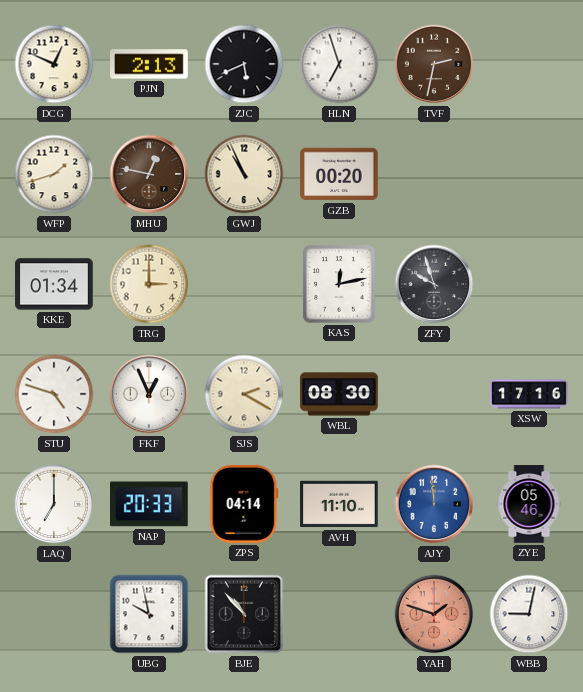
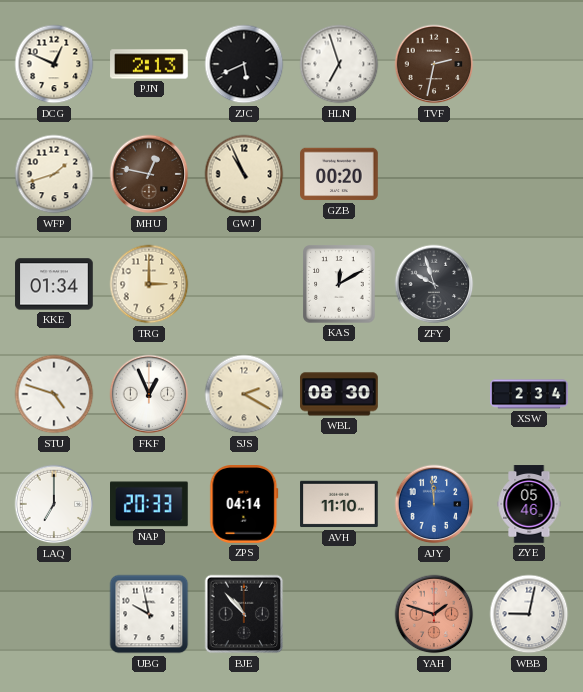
KAS: 12:13 -> 12:10 (339, 284)
XSW: 17:16 -> 2:34 (529, 394)
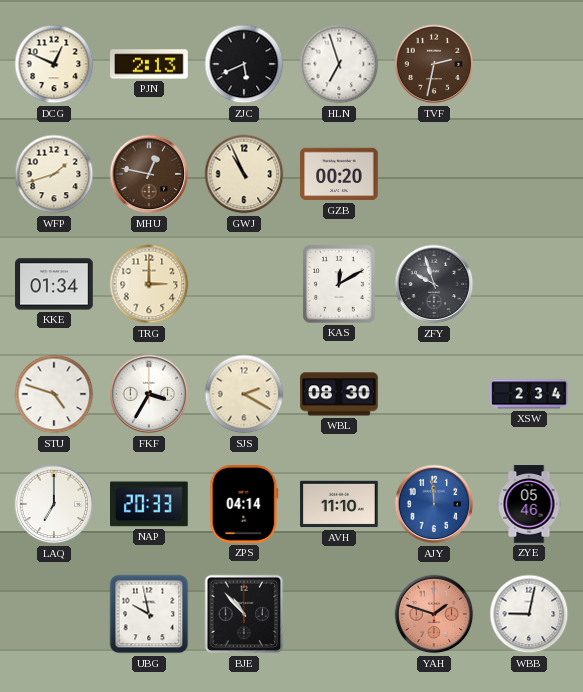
FKF: 12:56 -> 3:35 (149, 394)
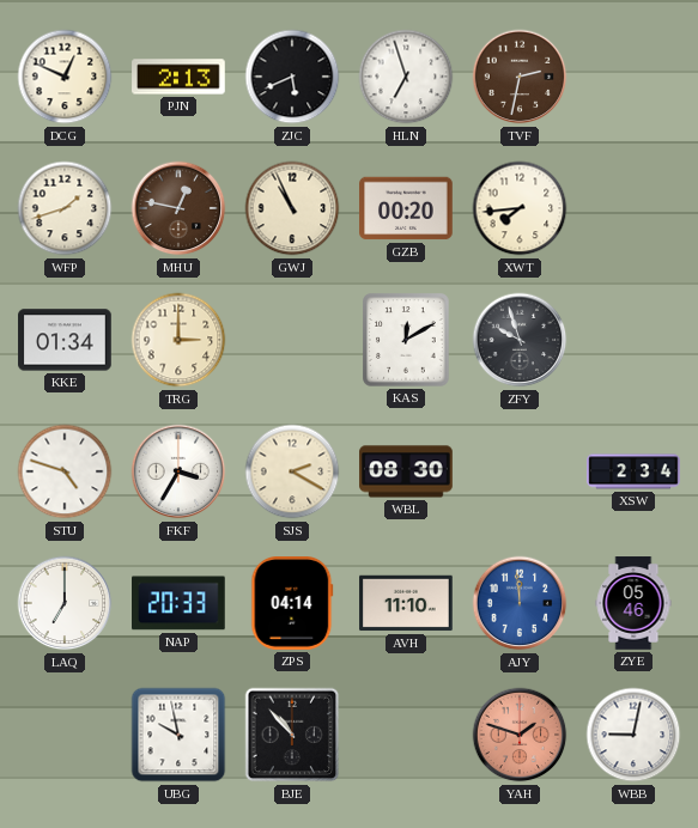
XWT: none -> 7:44 (520, 208)
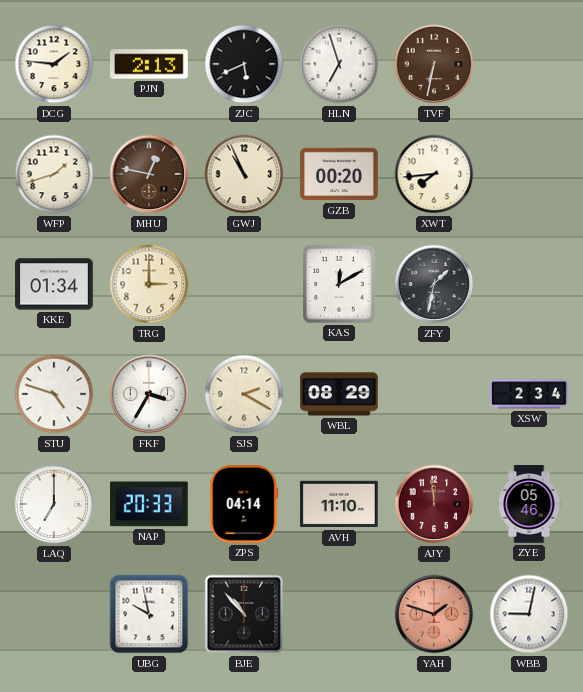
DCG: 12:49 -> 1:46 (54, 64)
TVF: 2:32 -> 6:32 (434, 64)
ZFY: 9:57 -> 1:32 (434, 284)
WBL: 08:30 -> 08:29 (339, 394)
AJY dial: blue -> burgundy (434, 504)
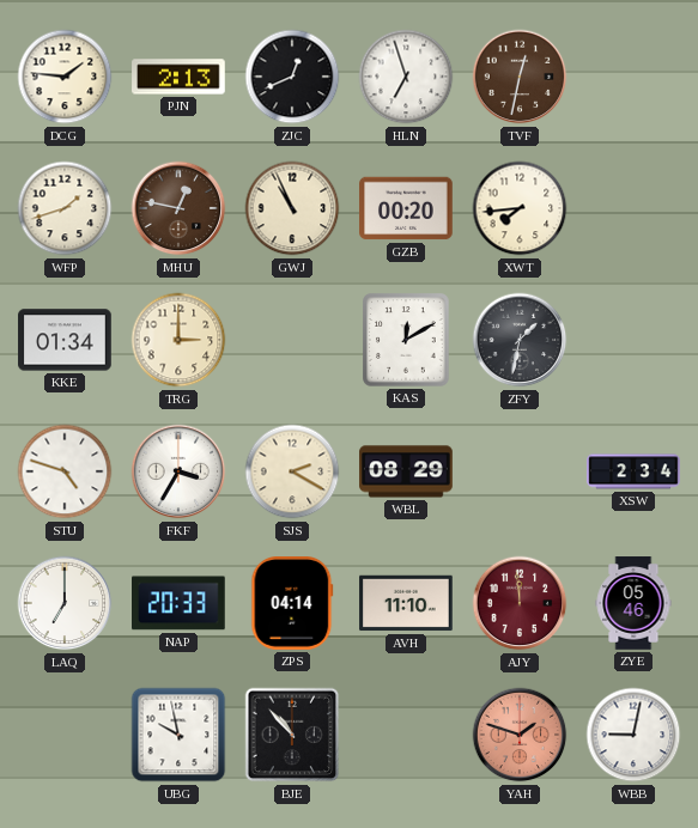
ZJC: 5:41 -> 12:41 (292, 77)
TVF: 6:32 -> 12:32 (520, 77)
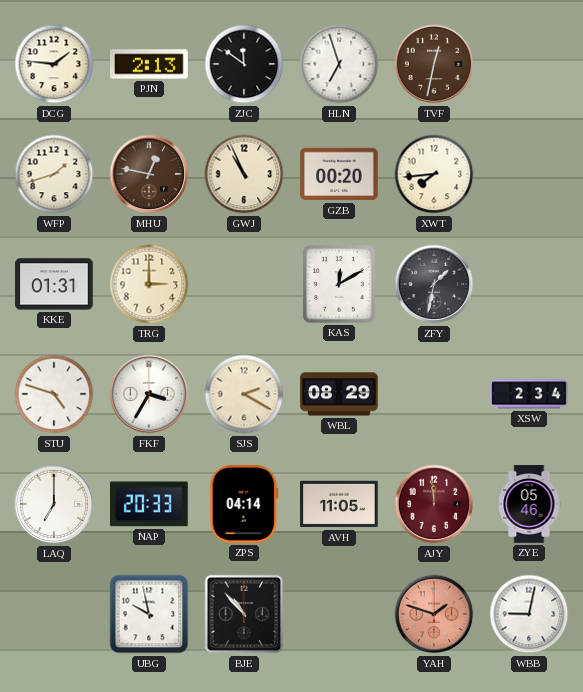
ZJC: 12:41 -> 11:51 (244, 64)
KKE: 01:34 -> 01:31 (54, 284)
AVH: 11:10 -> 11:05 (339, 504)
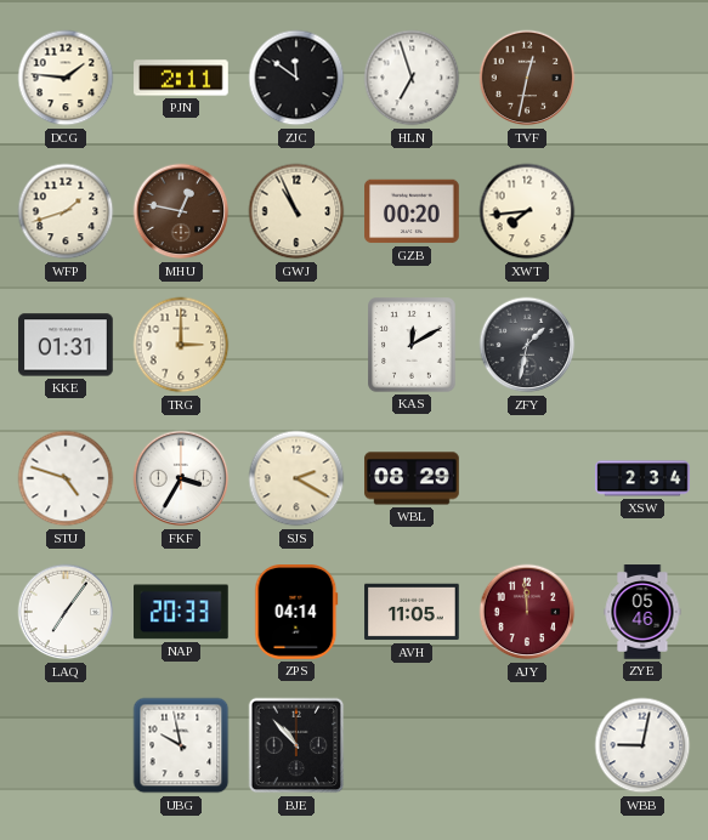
PJN: 2:13 -> 2:11 (181, 78)
LAQ: 7:00 -> 7:06 (66, 612)
YAH: 1:48 -> none (434, 614)
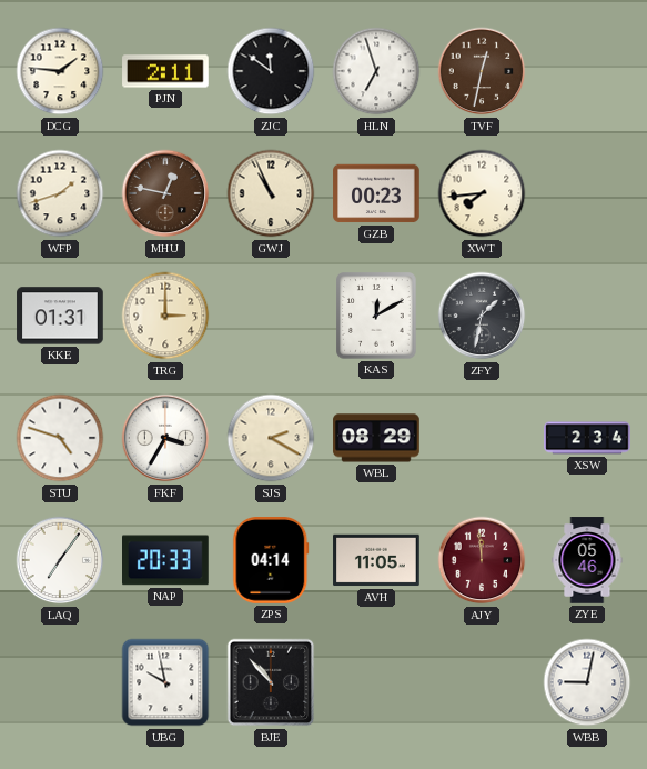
GZB: 00:20 -> 00:23 (376, 193)
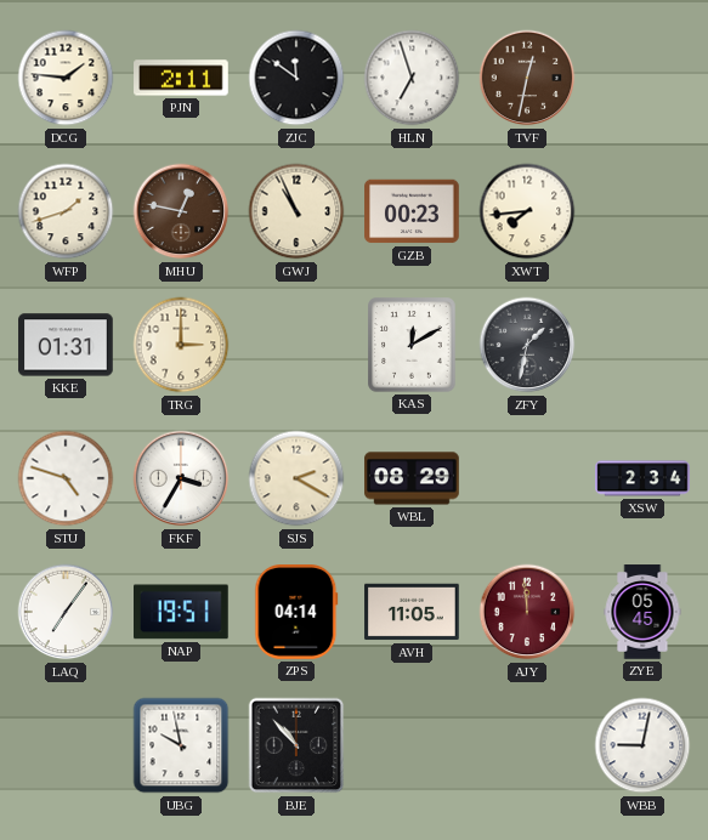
NAP: 20:33 -> 19:51 (182, 612)
ZYE: 05:46 -> 05:45 (642, 612)
